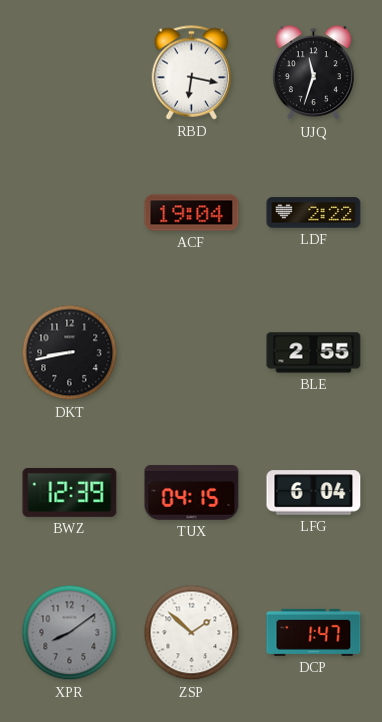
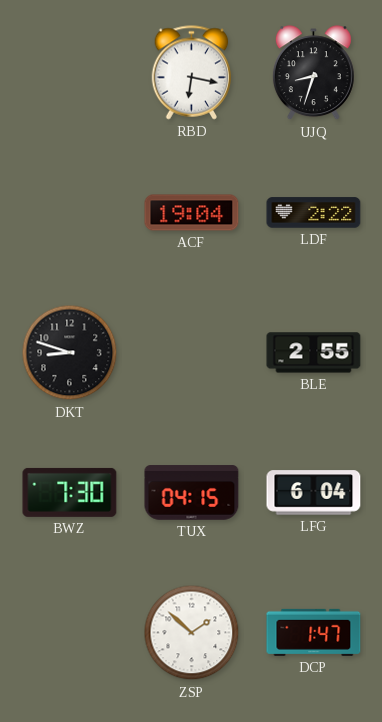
UJQ: 11:33 -> 8:33 (313, 73)
DKT: 8:43 -> 8:48 (70, 353)
BWZ: 12:39 -> 7:30 (70, 492)
XPR: 8:09 -> none (70, 633)
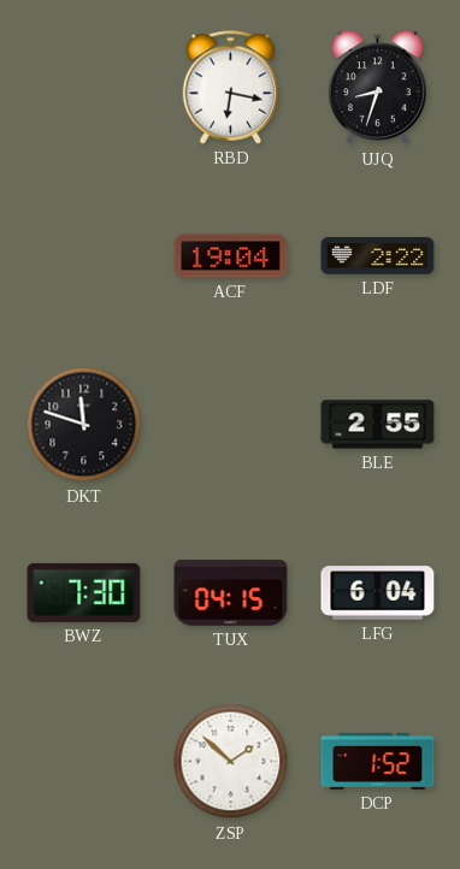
DKT: 8:48 -> 11:48 (84, 425)
DCP: 1:47 -> 1:52 (378, 761)
